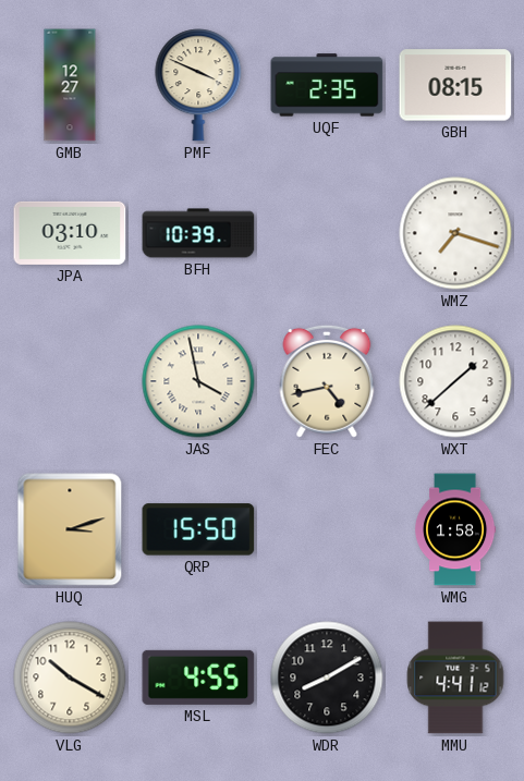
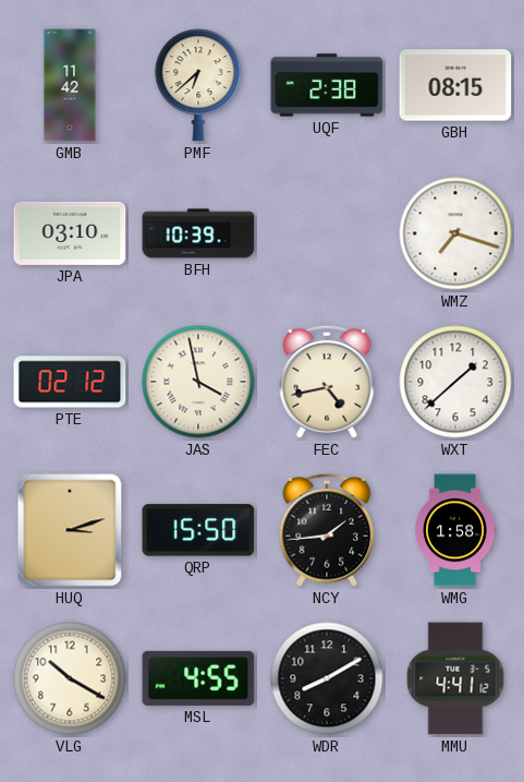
GMB: 12:27 -> 11:42 (70, 85)
PMF: 3:49 -> 6:38 (198, 85)
UQF: 2:35 -> 2:38 (327, 85)
PTE: none -> 02:12 (70, 382)
NCY: none -> 1:44 (327, 530)
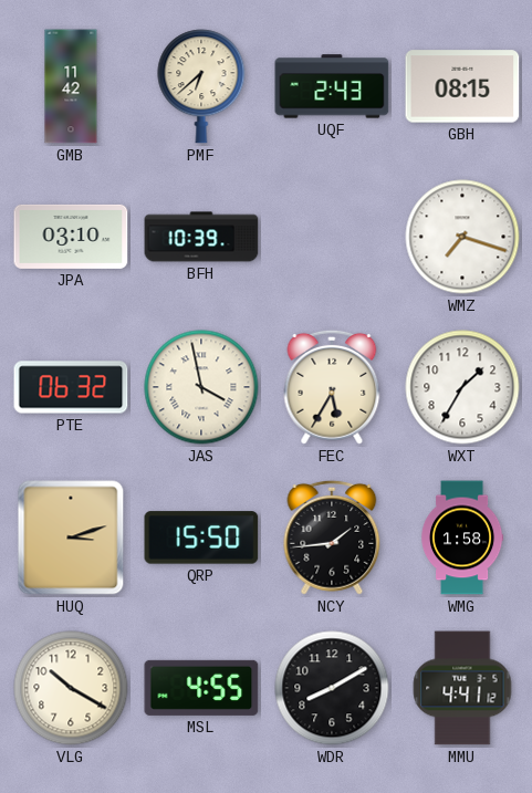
UQF: 2:38 -> 2:43 (332, 86)
PTE: 02:12 -> 06:32 (71, 387)
FEC: 4:43 -> 5:35 (332, 387)
WXT: 1:38 -> 1:35 (462, 387)
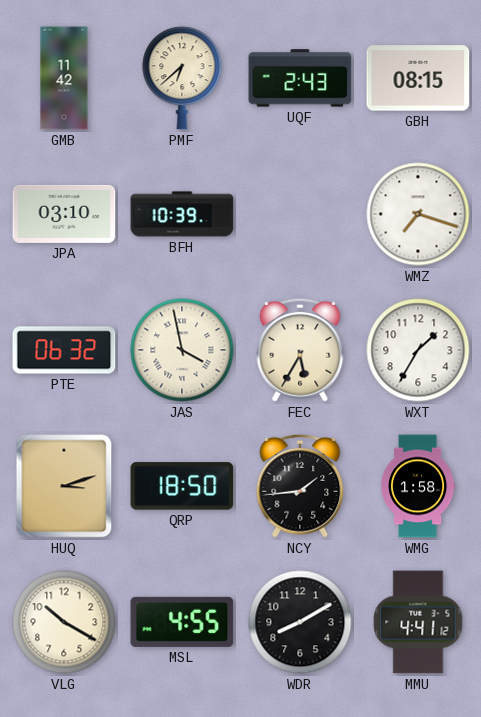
QRP: 15:50 -> 18:50 (182, 486)
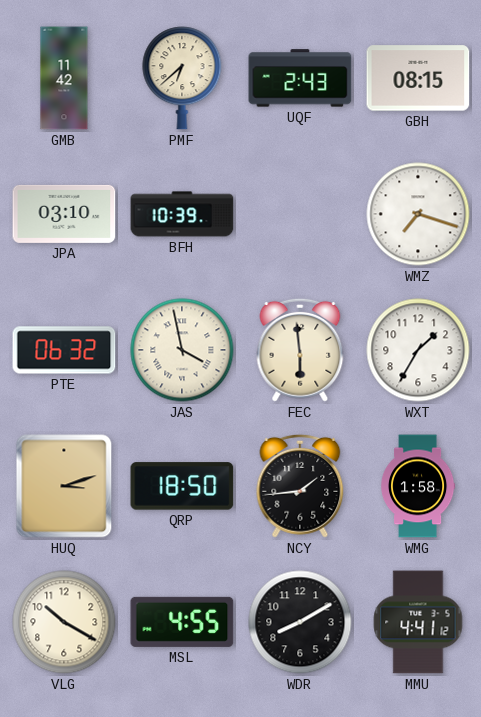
FEC: 5:35 -> 5:59 (300, 350)
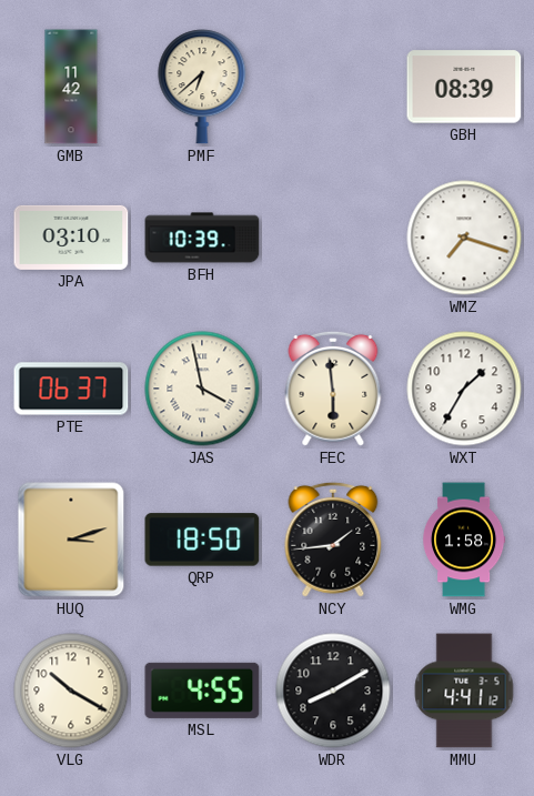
UQF: 2:43 -> none (300, 78)
GBH: 08:15 -> 08:39 (464, 87)
PTE: 06:32 -> 06:37 (71, 389)
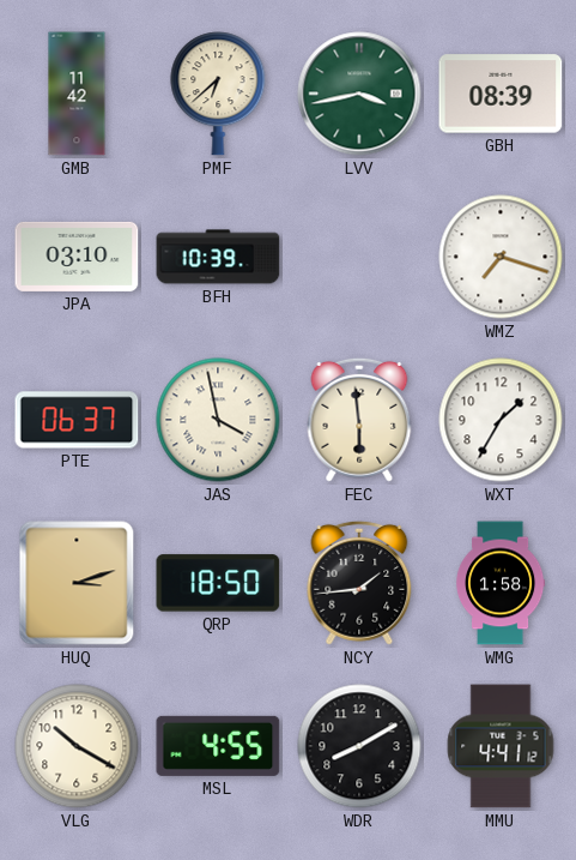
LVV: none -> 3:43 (359, 94)
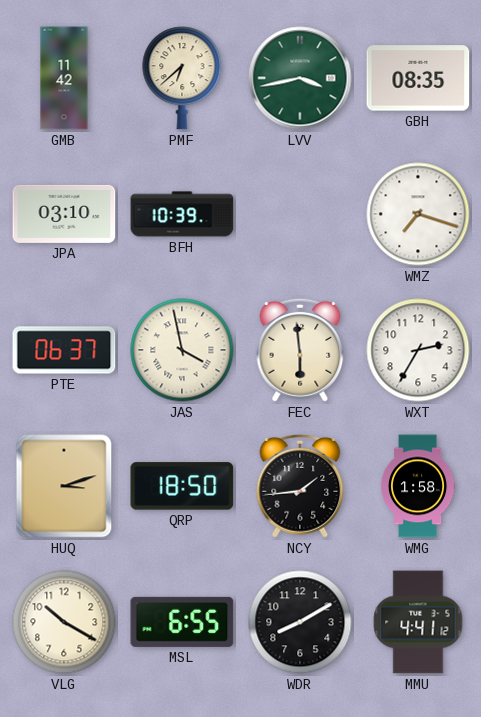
GBH: 08:39 -> 08:35 (418, 78)
WXT: 1:35 -> 2:35 (418, 350)
MSL: 4:55 -> 6:55 (182, 622)
